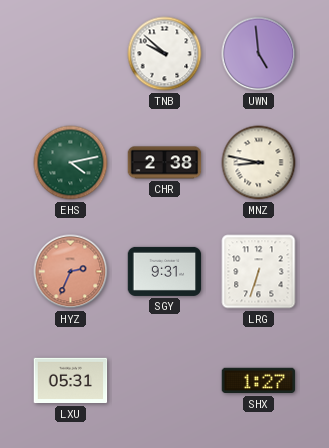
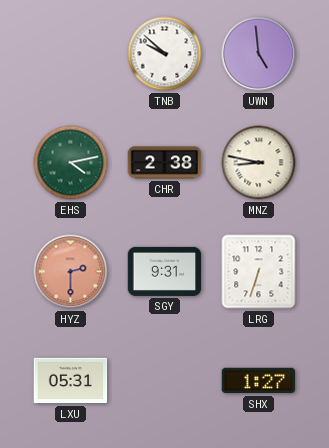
HYZ: 2:34 -> 2:30 (71, 272)
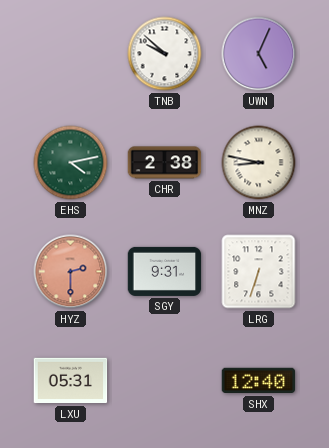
UWN: 4:59 -> 5:04 (259, 54)
SHX: 1:27 -> 12:40 (259, 381)
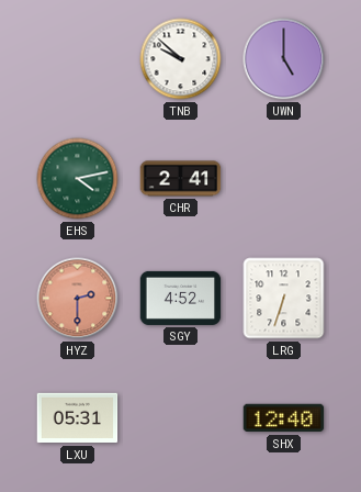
UWN: 5:04 -> 5:00 (284, 59)
CHR: 2:38 -> 2:41 (181, 179)
MNZ: 8:47 -> none (259, 163)
SGY: 9:31 -> 4:52 (181, 298)
